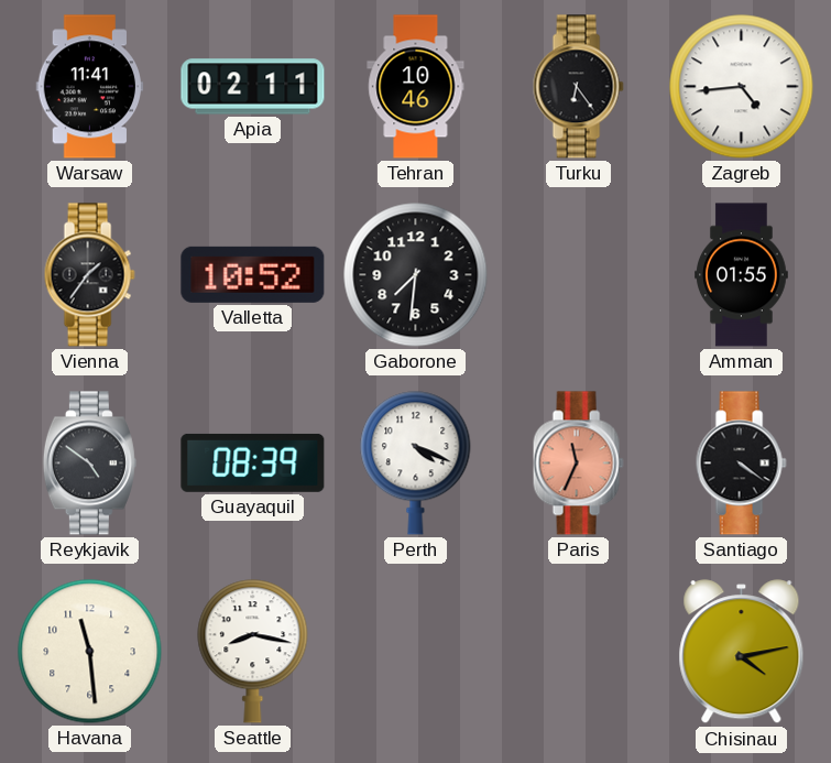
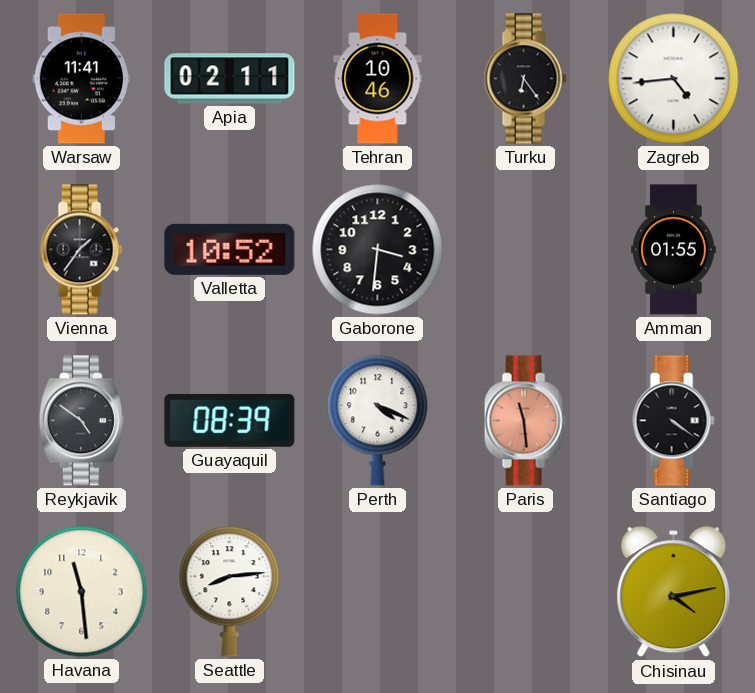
Gaborone: 7:31 -> 3:31 (378, 250)
Paris: 11:34 -> 11:29 (525, 421)
Seattle: 8:17 -> 8:14 (230, 592)
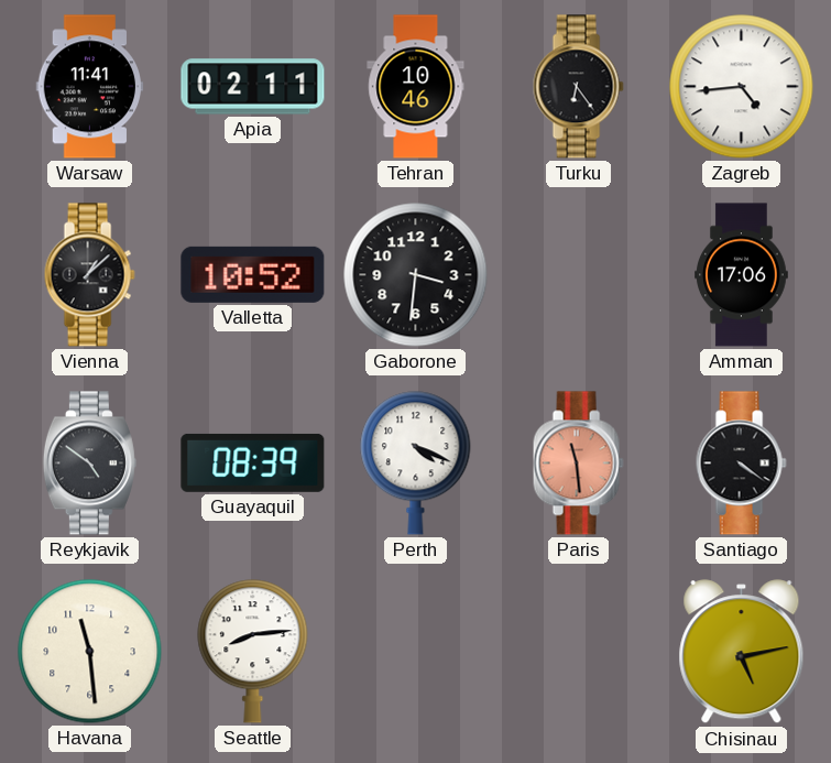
Vienna: 1:36 -> 1:08 (89, 275)
Amman: 01:55 -> 17:06 (742, 275)
Chisinau: 4:13 -> 5:13 (742, 652)
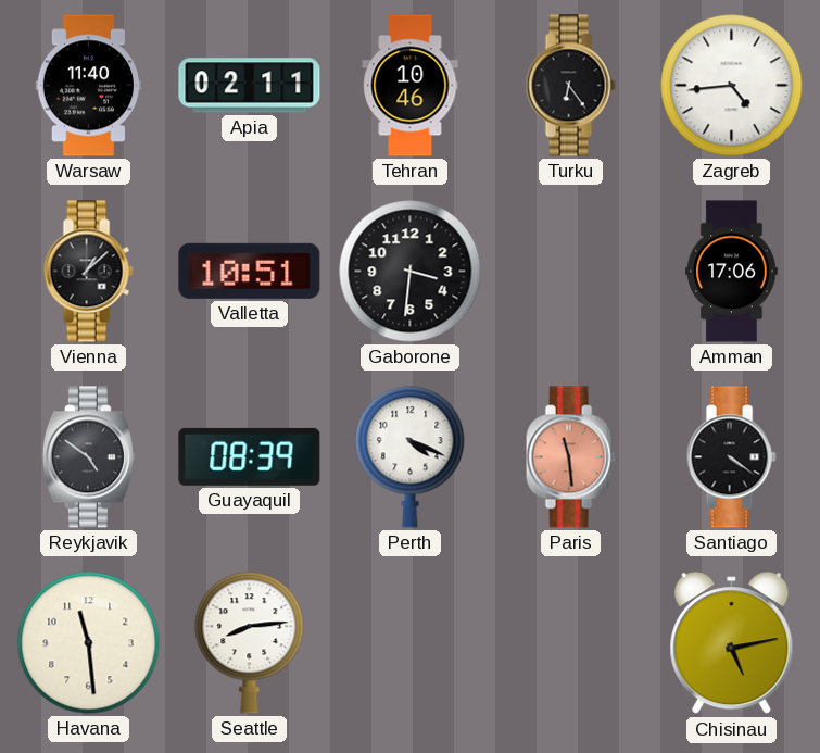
Warsaw: 11:41 -> 11:40 (89, 86)
Valletta: 10:52 -> 10:51 (250, 271)
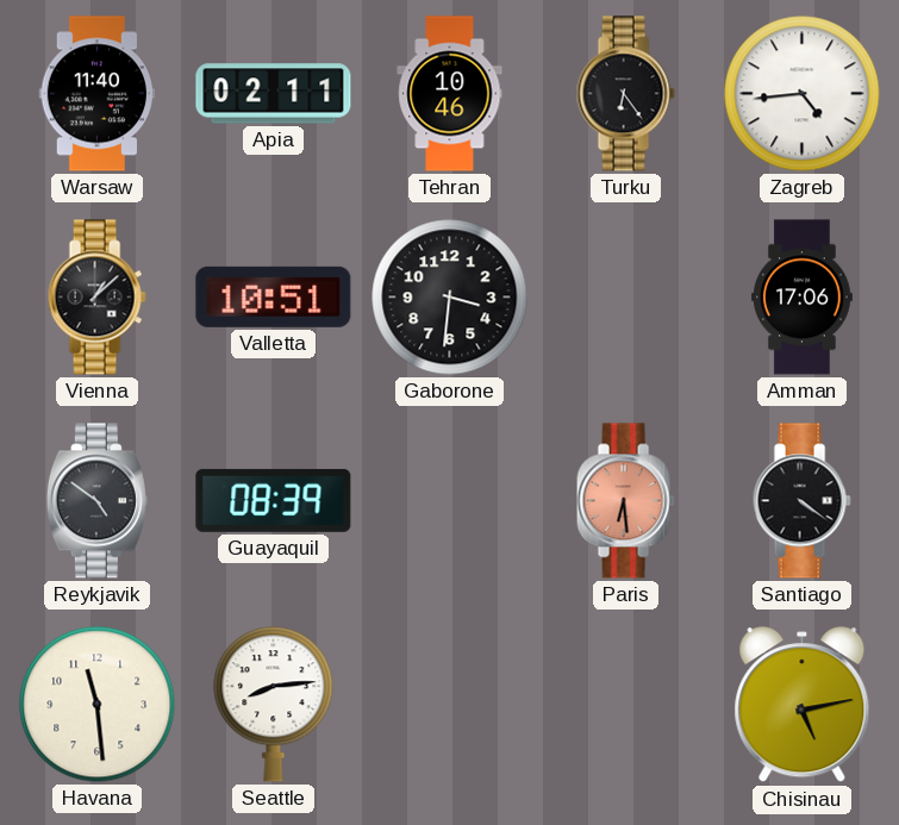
Perth: 4:19 -> none (411, 457)
Paris: 11:29 -> 6:29 (625, 501)
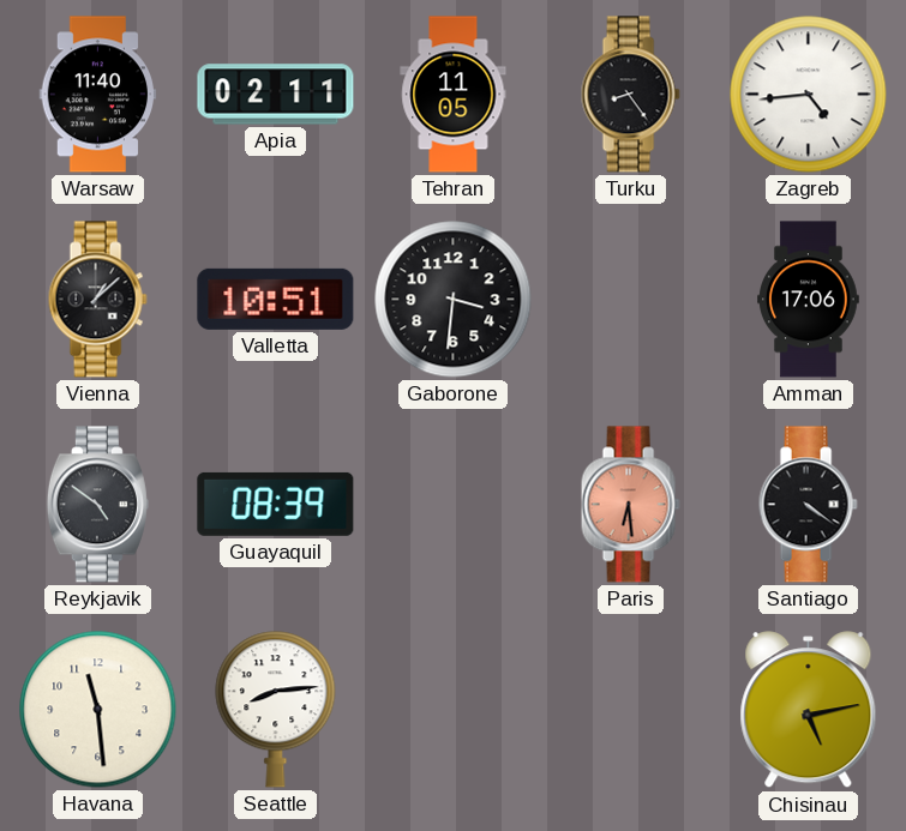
Tehran: 10:46 -> 11:05 (454, 95)
Turku: 6:24 -> 8:24 (630, 95)
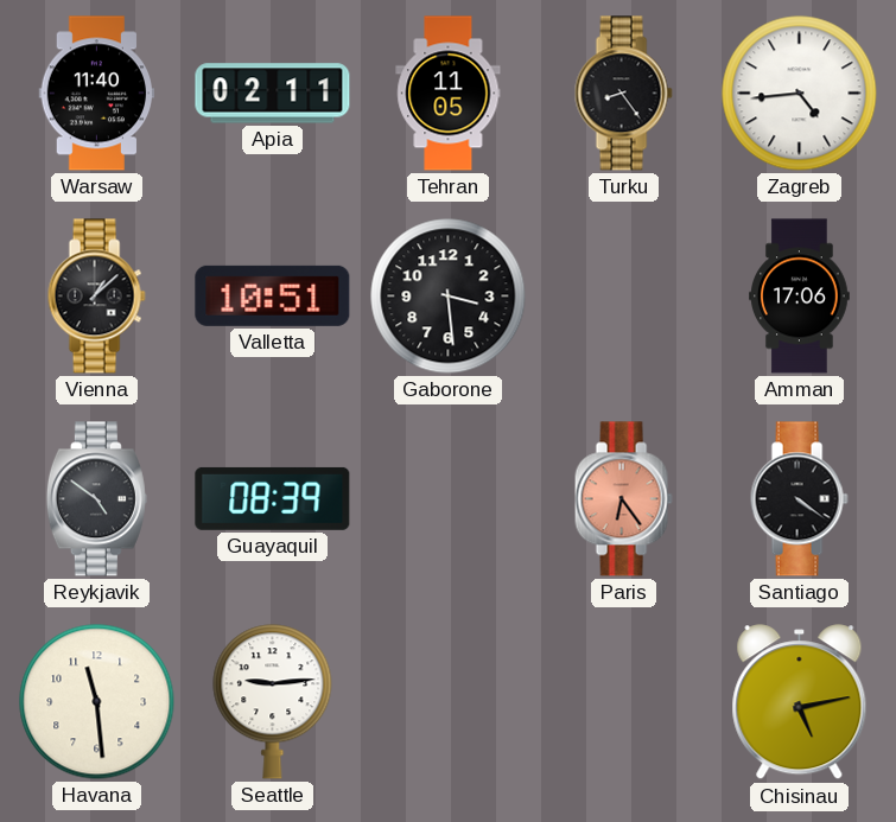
Gaborone: 3:31 -> 3:29 (449, 297)
Paris: 6:29 -> 6:24 (623, 499)
Seattle: 8:14 -> 9:14 (273, 702)
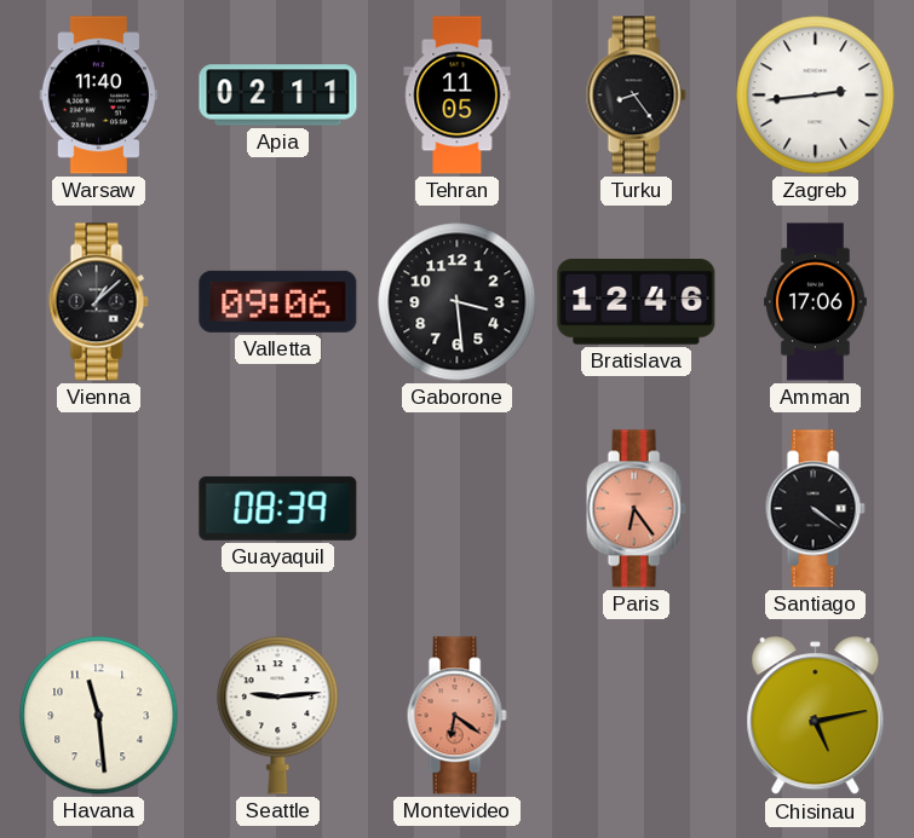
Zagreb: 4:44 -> 2:44 (816, 96)
Valletta: 10:51 -> 09:06 (278, 301)
Bratislava: none -> 12:46 (637, 302)
Reykjavik: 4:51 -> none (96, 499)
Montevideo: none -> 6:21 (456, 716)
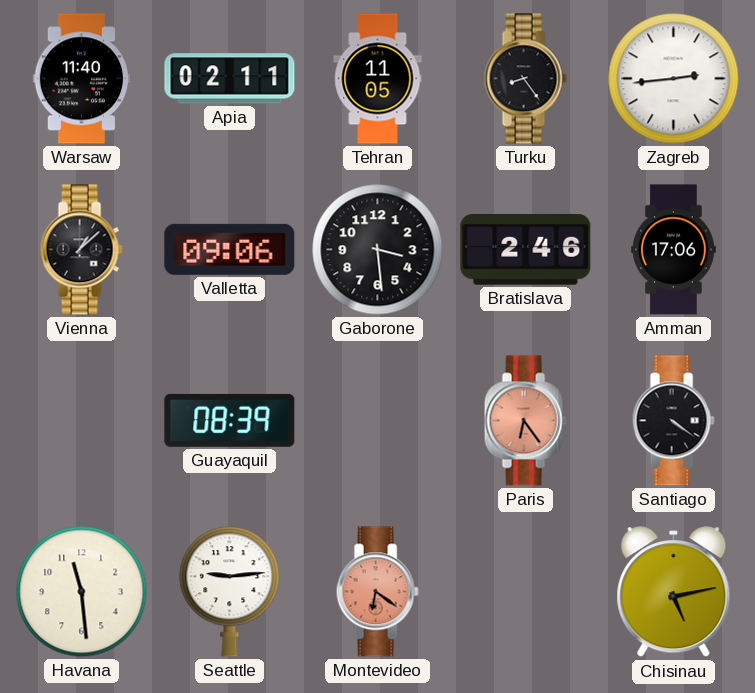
Bratislava: 12:46 -> 2:46 (526, 250)
